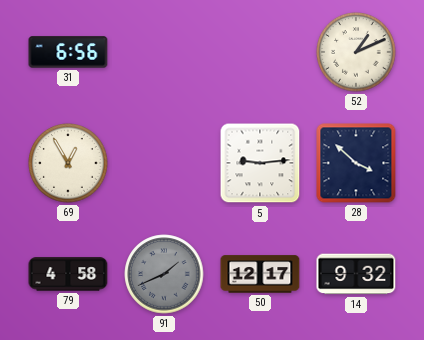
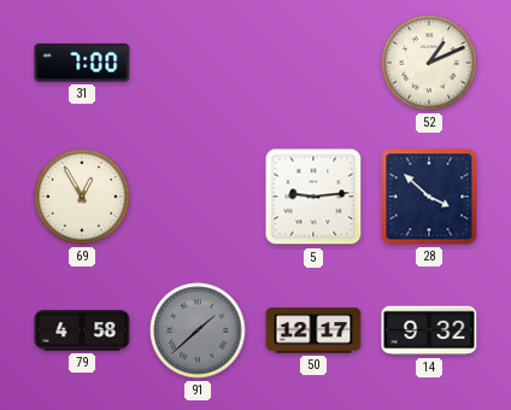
31: 6:56 -> 7:00 (82, 63)
91: 1:41 -> 1:38 (198, 330)
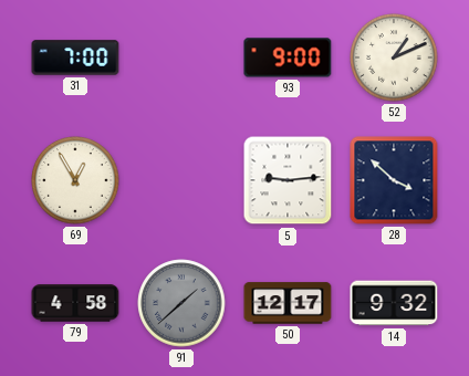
93: none -> 9:00 (288, 58)
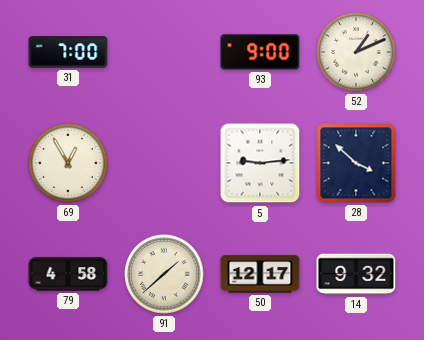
91 dial: grey -> cream (164, 274)
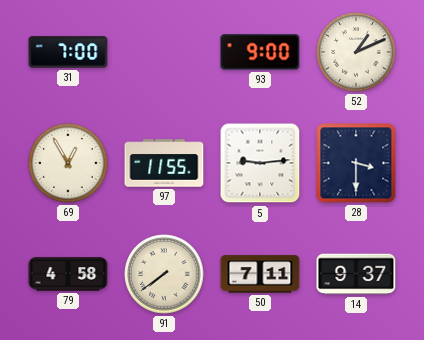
97: none -> 11:55 (164, 163)
28: 3:52 -> 3:30 (356, 163)
91: 1:38 -> 7:39 (164, 274)
50: 12:17 -> 7:11 (260, 274)
14: 9:32 -> 9:37 (356, 274)
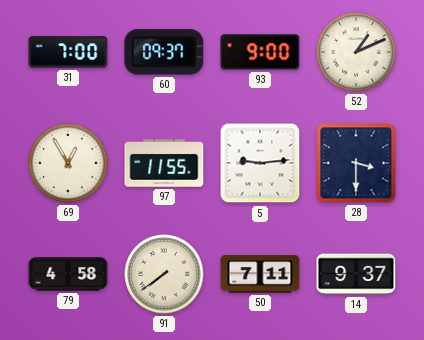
60: none -> 09:37 (164, 52)
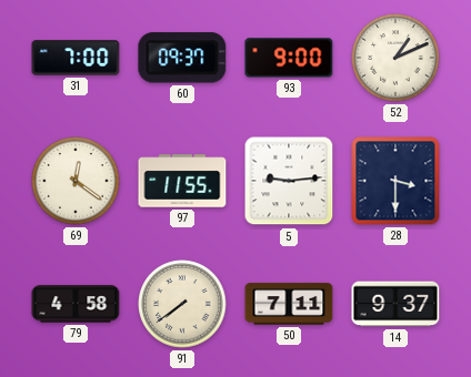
69: 12:55 -> 12:21 (76, 181)
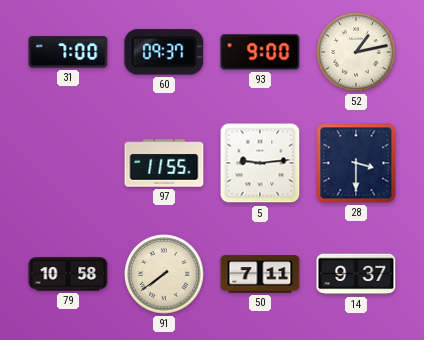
52: 1:11 -> 1:13 (356, 52)
69: 12:21 -> none (76, 181)
79: 4:58 -> 10:58 (68, 274)
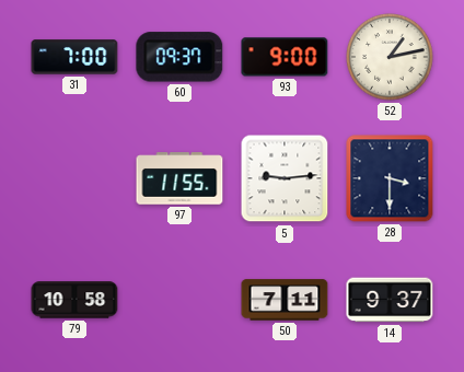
91: 7:39 -> none (164, 274)
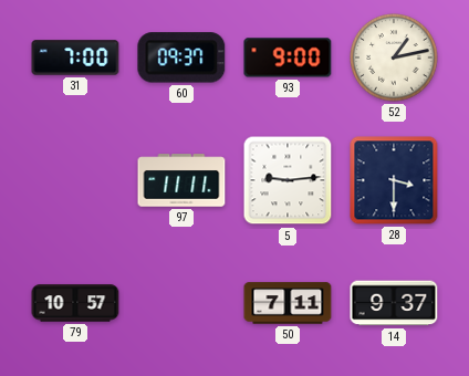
97: 11:55 -> 11:11 (181, 180)
79: 10:58 -> 10:57 (75, 303)
